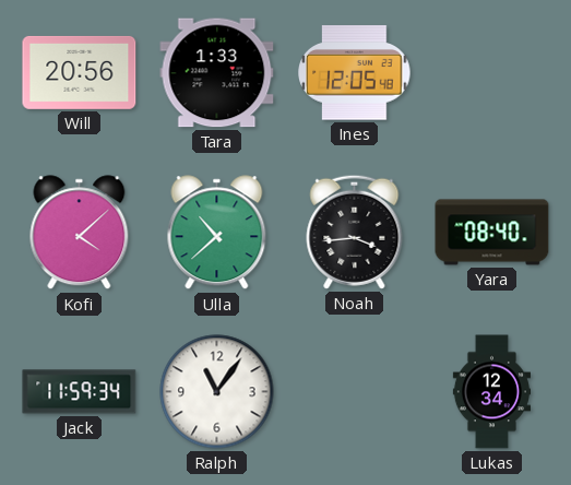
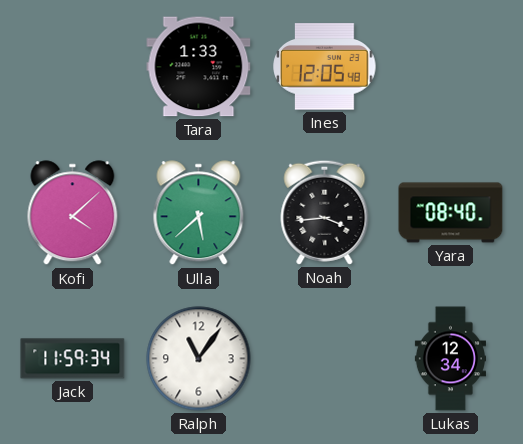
Will: 20:56 -> none (80, 72)
Ulla: 10:38 -> 5:38 (199, 213)
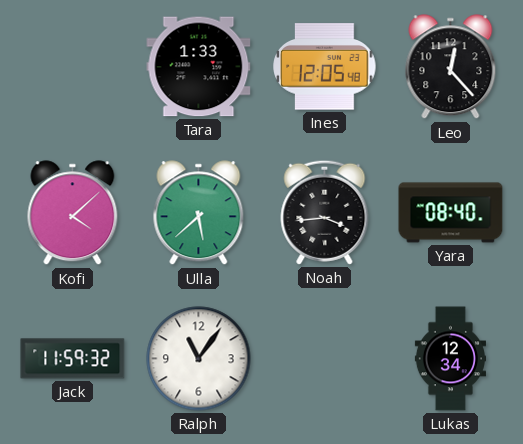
Leo: none -> 12:23 (451, 67)
Jack: 11:59:34 -> 11:59:32 (73, 359)
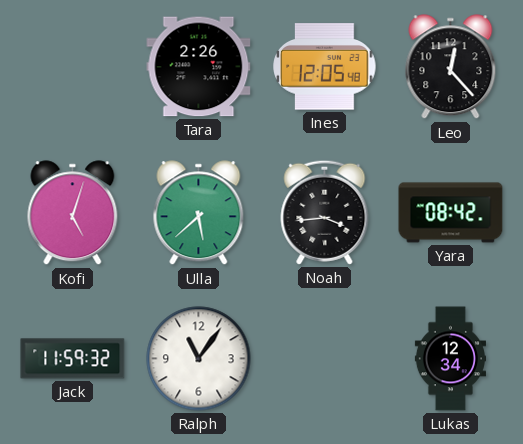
Tara: 1:33 -> 2:26 (199, 67)
Kofi: 4:08 -> 5:03 (73, 213)
Yara: 08:40 -> 08:42 (451, 213)
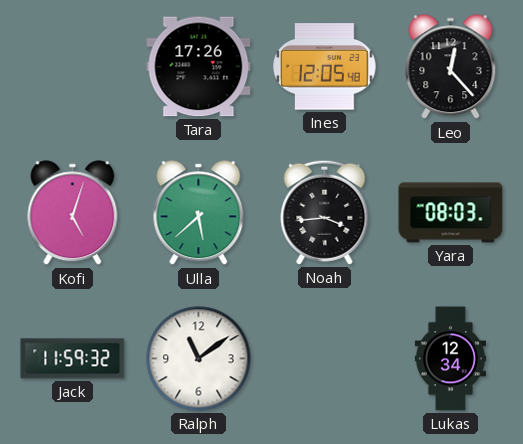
Tara: 2:26 -> 17:26 (199, 67)
Yara: 08:42 -> 08:03 (451, 213)
Ralph: 11:06 -> 11:09 (199, 359)
